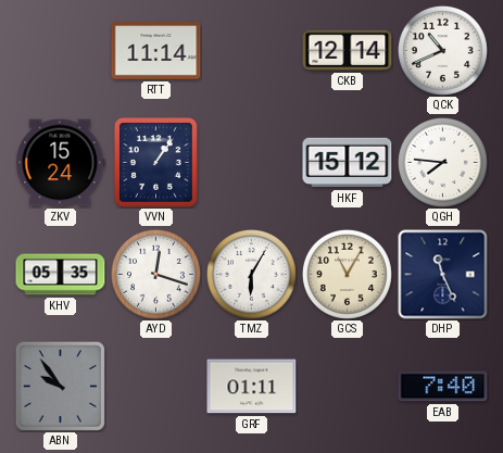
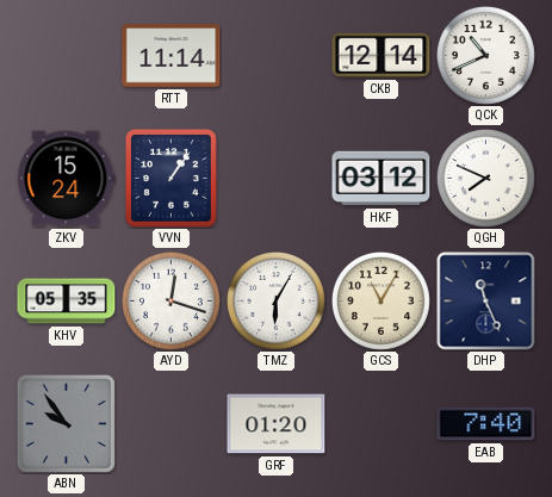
HKF: 15:12 -> 03:12 (382, 179)
QGH: 7:46 -> 7:49 (485, 178)
GRF: 01:11 -> 01:20 (277, 424)
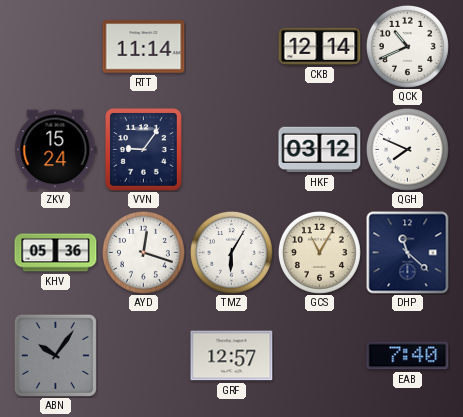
VVN: 1:06 -> 9:06 (144, 150)
KHV: 05:35 -> 05:36 (56, 253)
DHP: 11:26 -> 11:22 (408, 253)
ABN: 9:54 -> 10:06 (55, 355)
GRF: 01:20 -> 12:57 (232, 356)
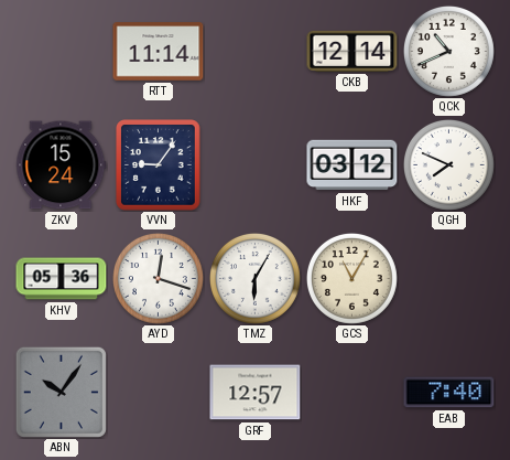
DHP: 11:22 -> none (408, 253)
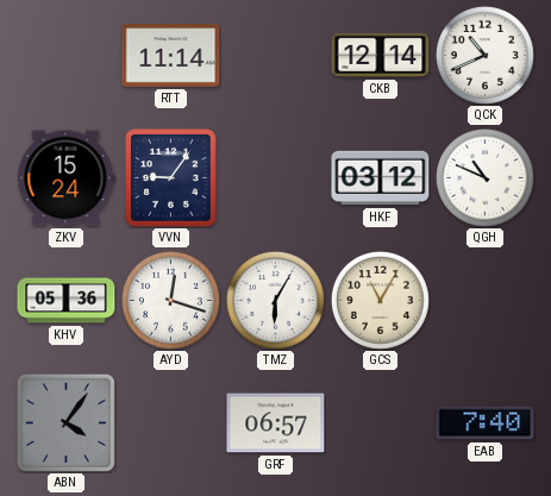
QGH: 7:49 -> 10:49 (484, 177)
ABN: 10:06 -> 4:06 (65, 422)
GRF: 12:57 -> 06:57 (276, 423)
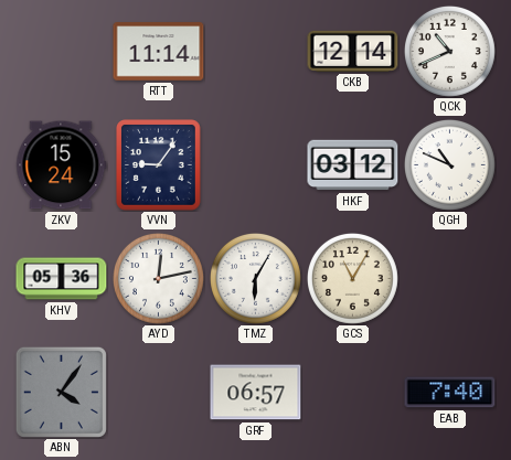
AYD: 12:18 -> 12:13 (158, 278)
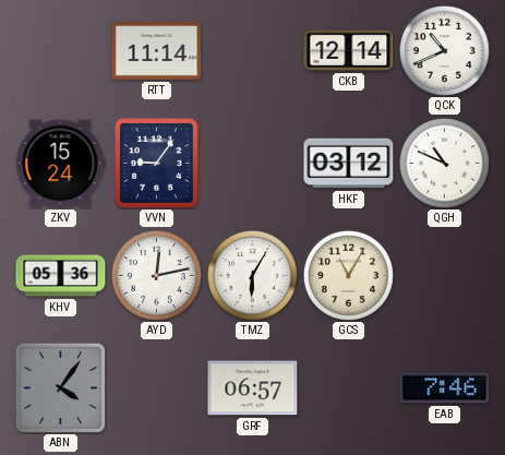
EAB: 7:40 -> 7:46 (445, 388)
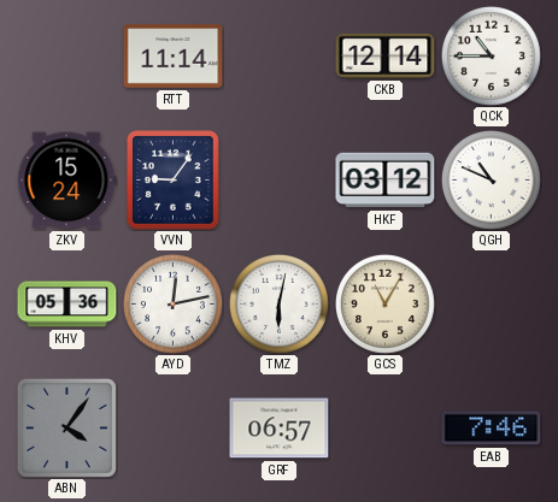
QCK: 10:41 -> 10:45 (491, 55)
TMZ: 6:05 -> 6:02 (278, 303)
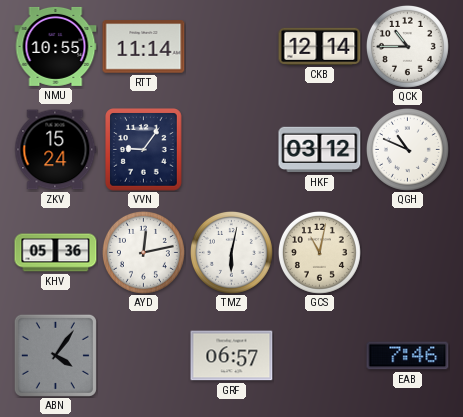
NMU: none -> 10:55 (56, 46)
GCS: 11:05 -> 11:02 (319, 252)
